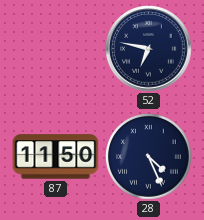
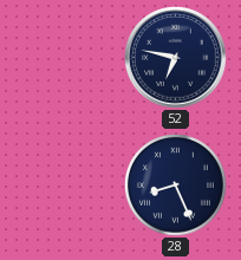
87: 11:50 -> none (56, 157)
28: 4:26 -> 8:26 (176, 186)
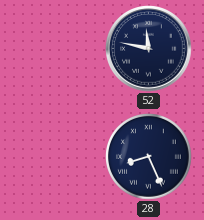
52: 6:47 -> 11:47 (149, 49)
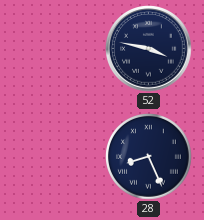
52: 11:47 -> 3:47 (149, 49)
